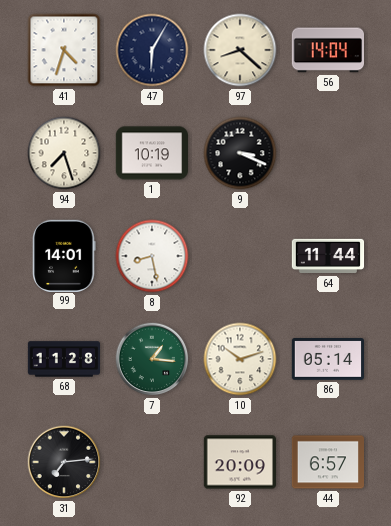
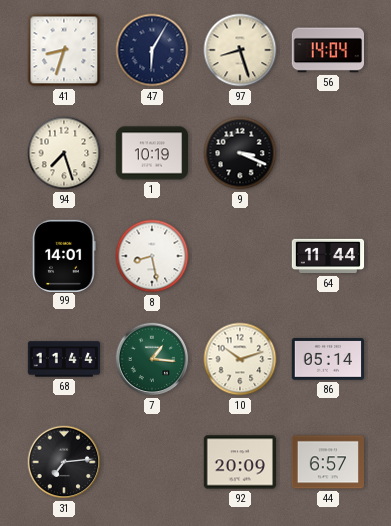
41: 4:33 -> 8:33 (64, 50)
97: 8:22 -> 8:27 (240, 50)
68: 11:28 -> 11:44 (64, 359)
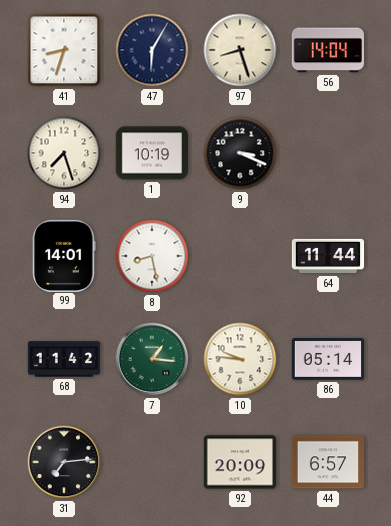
68: 11:44 -> 11:42 (64, 359)
10: 10:12 -> 9:46 (240, 359)
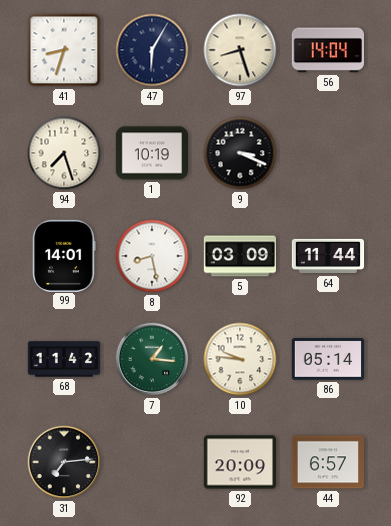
5: none -> 03:09 (239, 256)
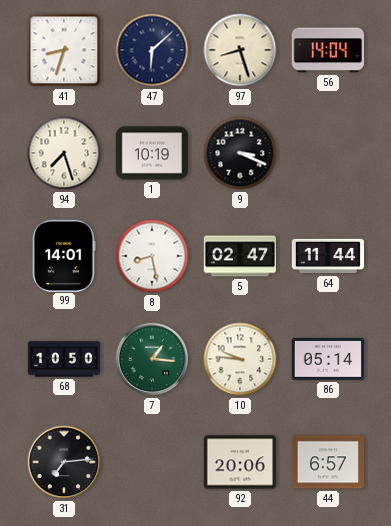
47: 6:05 -> 6:08 (152, 50)
5: 03:09 -> 02:47 (239, 256)
68: 11:42 -> 10:50 (64, 359)
92: 20:09 -> 20:06 (239, 462)
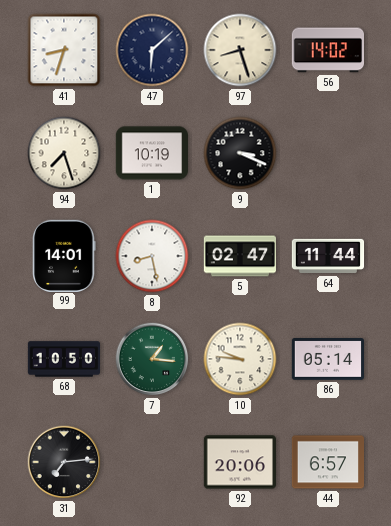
56: 14:04 -> 14:02 (327, 50)
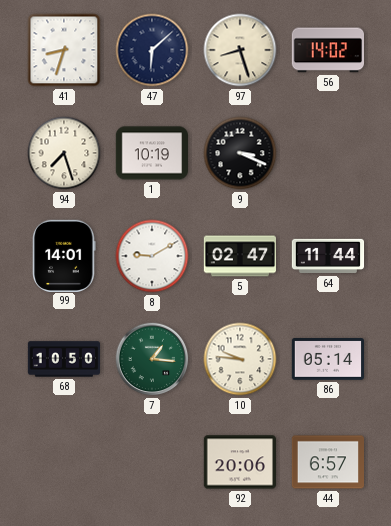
8: 8:28 -> 9:10 (152, 256)
31: 7:14 -> none (64, 462)
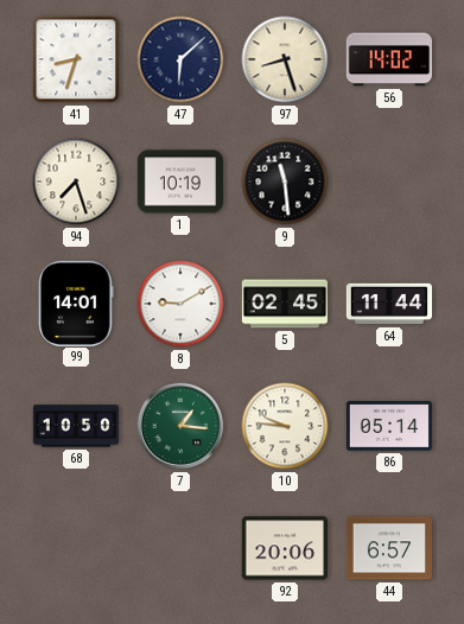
9: 3:19 -> 11:29 (285, 182)
5: 02:47 -> 02:45 (284, 304)
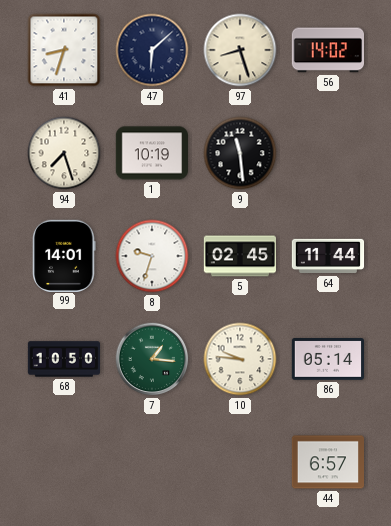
8: 9:10 -> 9:33 (152, 256)
92: 20:06 -> none (284, 548)
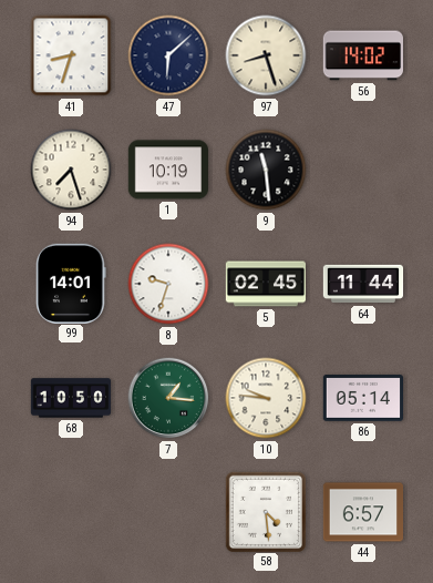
58: none -> 4:29 (265, 511)
